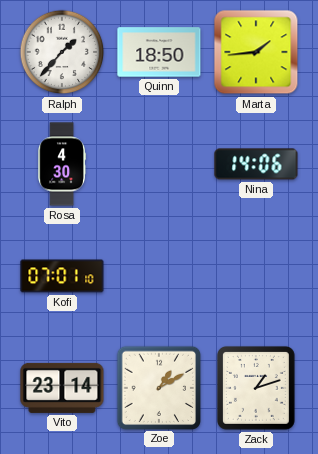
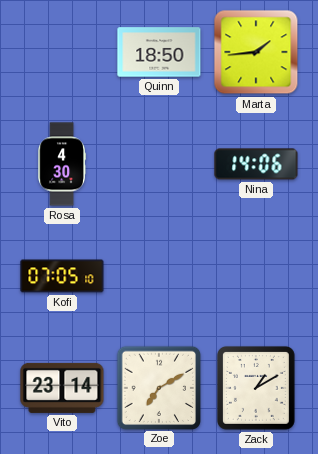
Ralph: 1:37 -> none (62, 52)
Kofi: 07:01 -> 07:05 (62, 276)
Zoe: 1:10 -> 7:10 (158, 387)
Zack: 1:12 -> 1:10 (256, 388)
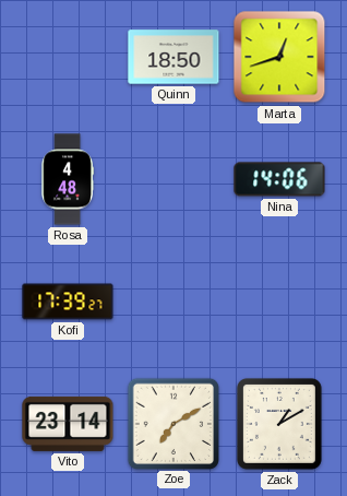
Marta: 1:44 -> 12:42 (279, 57)
Rosa: 4:30 -> 4:48 (68, 179)
Kofi: 07:05 -> 17:39 (68, 302)
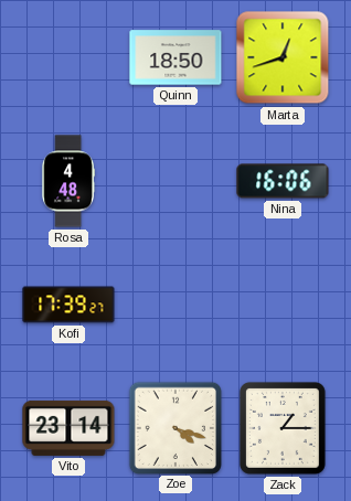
Nina: 14:06 -> 16:06 (283, 181)
Zoe: 7:10 -> 4:18 (174, 427)
Zack: 1:10 -> 1:15 (283, 428)
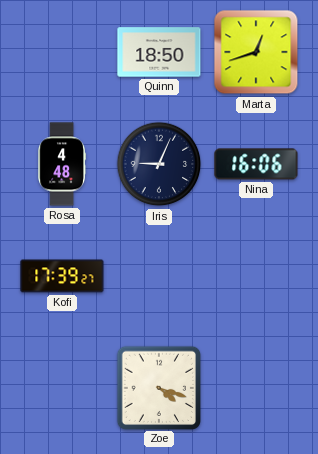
Iris: none -> 9:04 (159, 164)
Vito: 23:14 -> none (68, 428)
Zack: 1:15 -> none (283, 428)
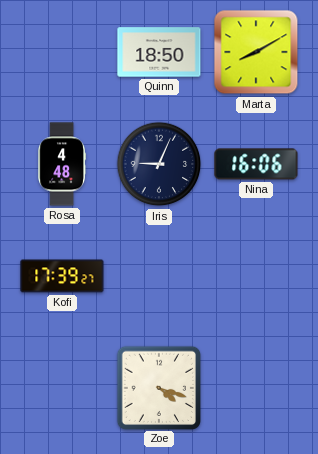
Marta: 12:42 -> 8:10 (256, 52)
